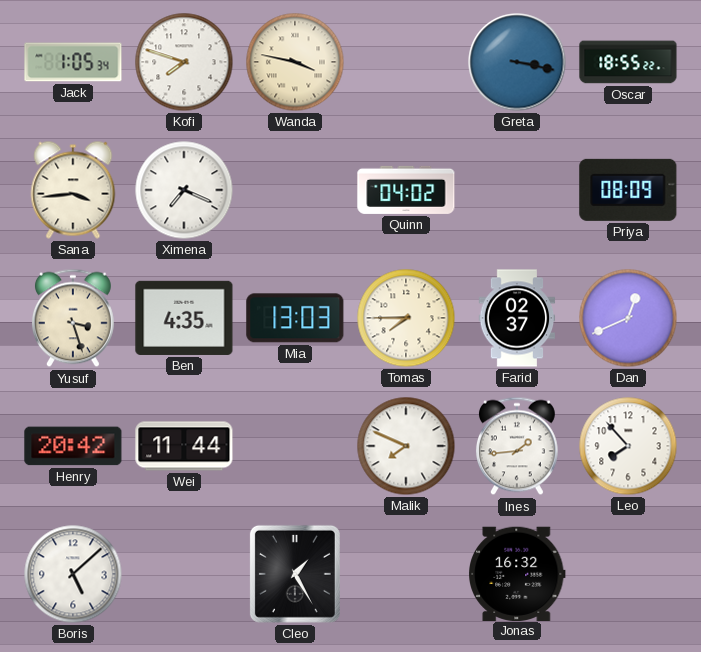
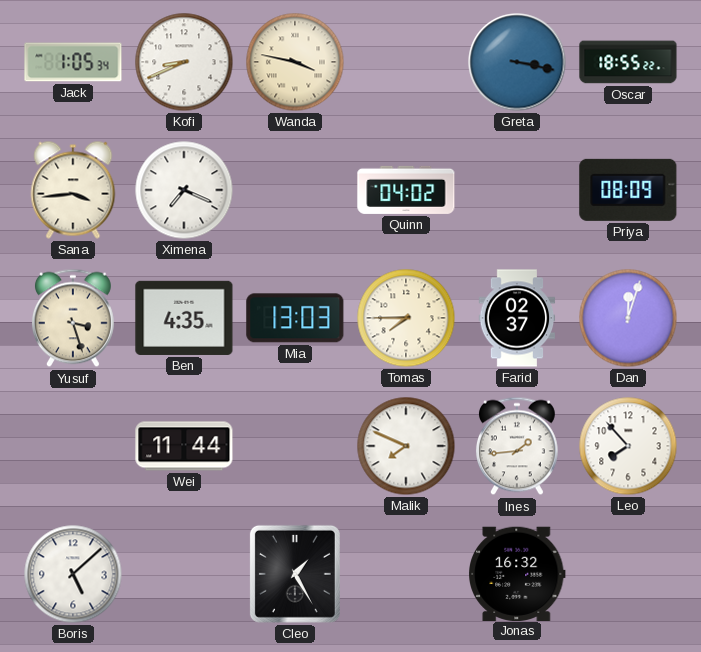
Kofi: 7:48 -> 8:41 (184, 62)
Dan: 12:41 -> 12:03 (628, 318)
Henry: 20:42 -> none (73, 446)
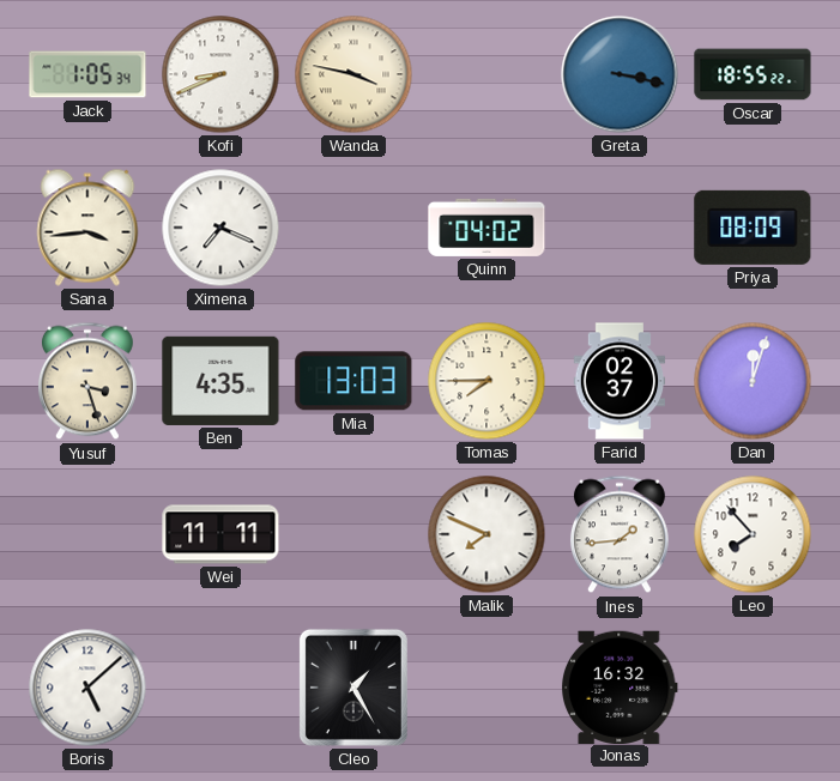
Wei: 11:44 -> 11:11 (220, 534)
